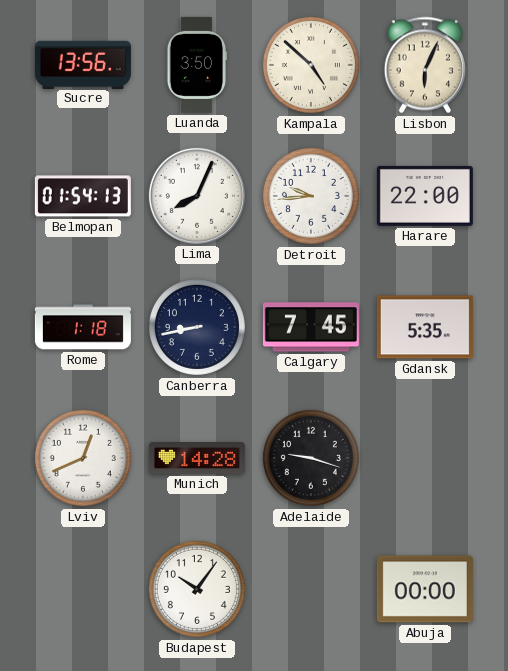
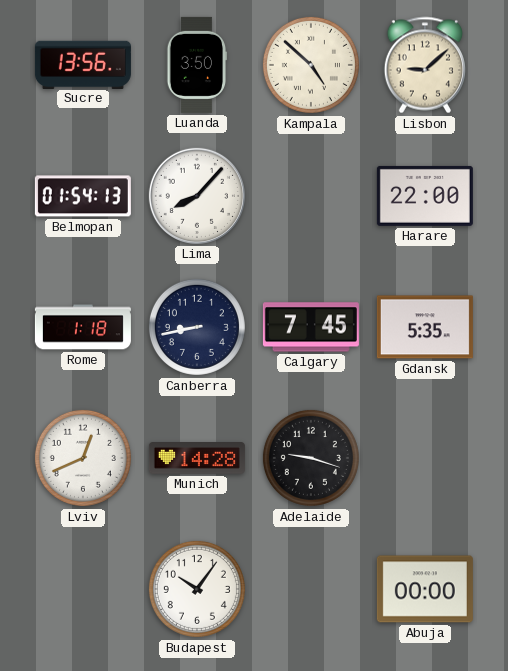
Lisbon: 6:04 -> 9:08 (425, 65)
Lima: 8:04 -> 8:07 (197, 196)
Detroit: 9:44 -> none (311, 196)
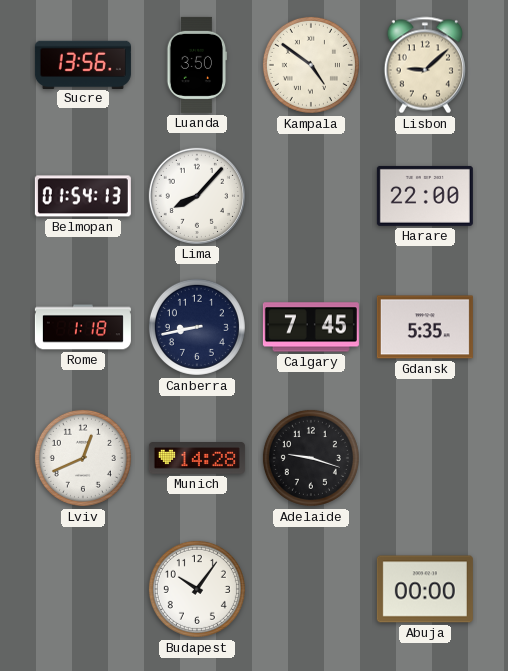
Kampala: 4:52 -> 4:51 (311, 65)
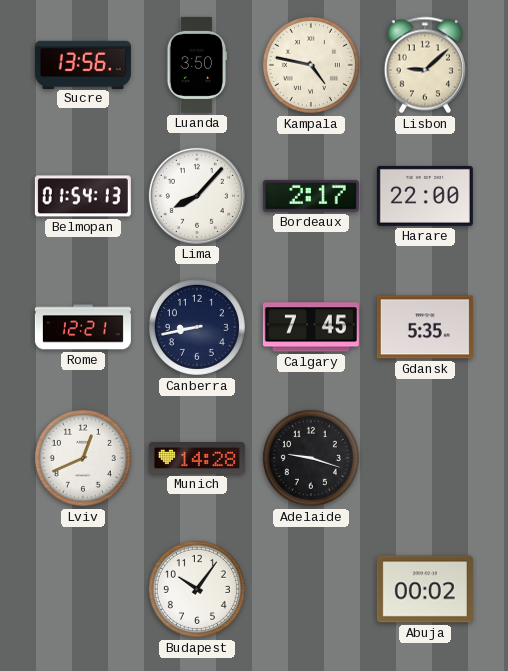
Kampala: 4:51 -> 4:47 (311, 65)
Bordeaux: none -> 2:17 (311, 196)
Rome: 1:18 -> 12:21 (83, 327)
Abuja: 00:00 -> 00:02 (425, 589)
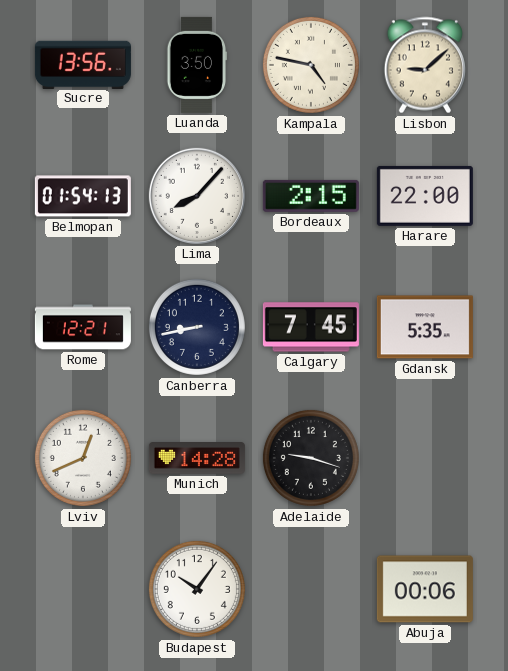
Bordeaux: 2:17 -> 2:15 (311, 196)
Abuja: 00:02 -> 00:06 (425, 589)
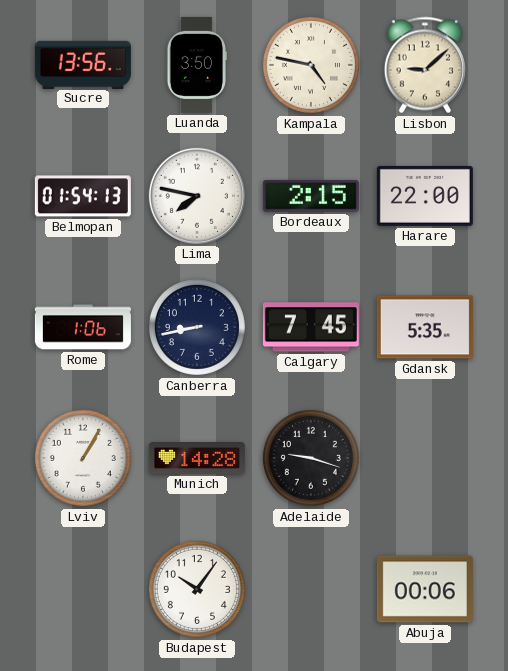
Lima: 8:07 -> 7:47 (197, 196)
Rome: 12:21 -> 1:06 (83, 327)
Lviv: 12:41 -> 1:05 (83, 458)
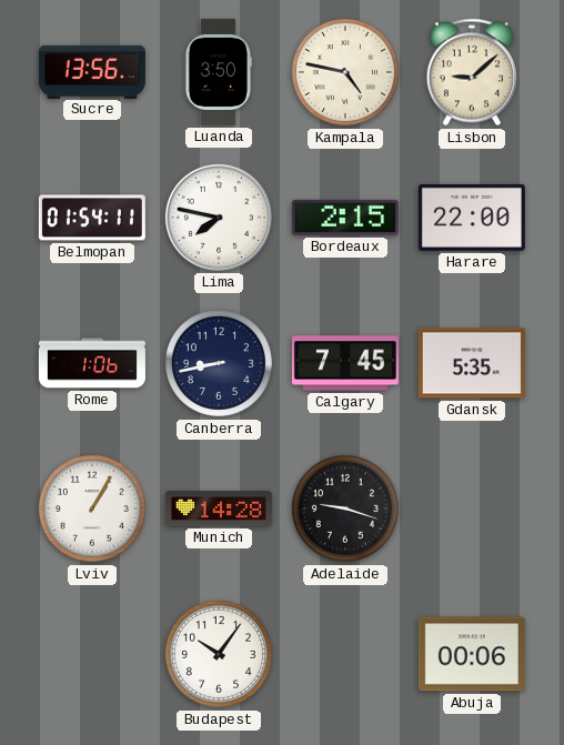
Belmopan: 01:54:13 -> 01:54:11 (92, 218)
